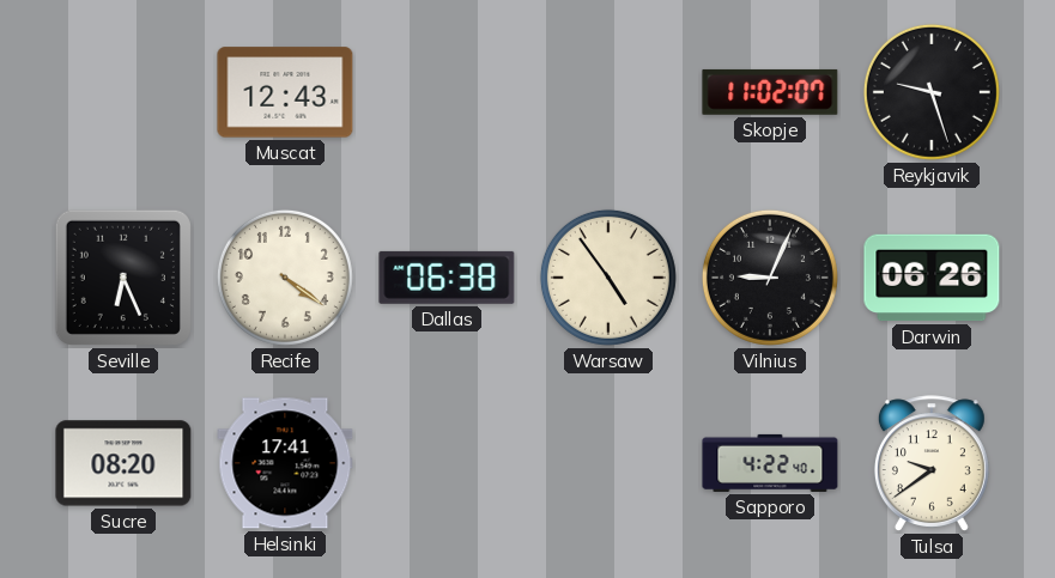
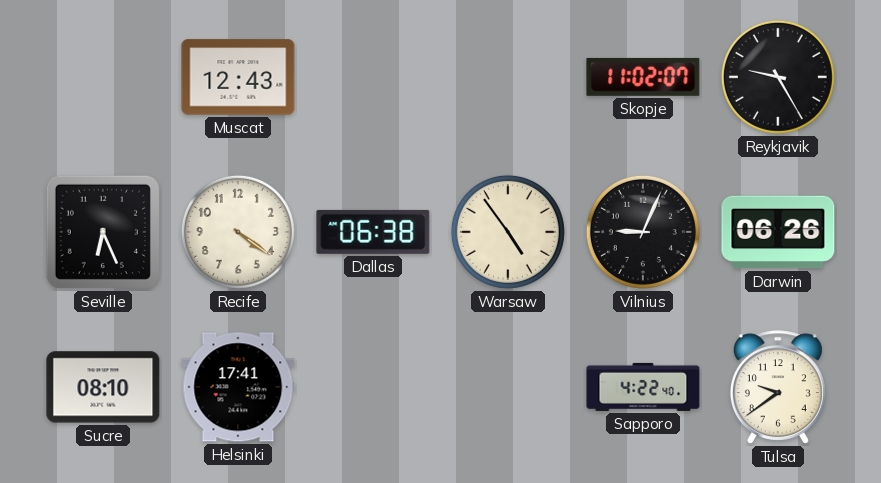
Reykjavik: 9:27 -> 9:25 (778, 77)
Sucre: 08:20 -> 08:10 (103, 387)
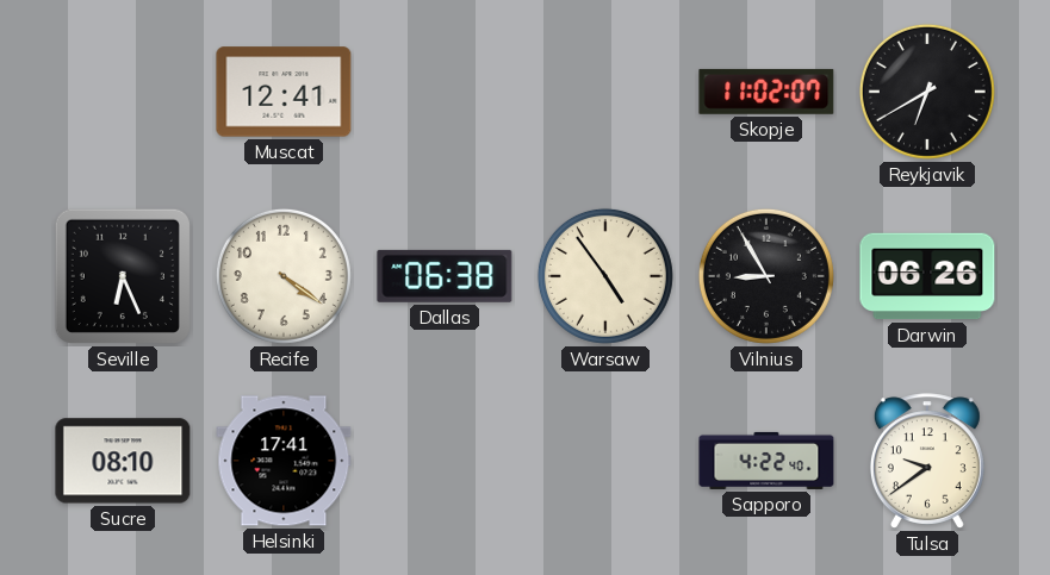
Muscat: 12:43 -> 12:41 (284, 92)
Reykjavik: 9:25 -> 6:40 (927, 92)
Vilnius: 9:04 -> 8:55 (766, 276)
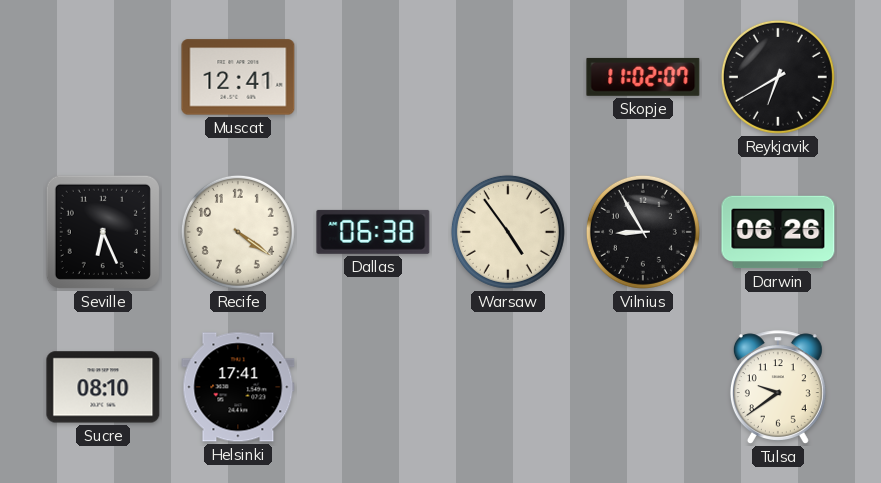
Sapporo: 4:22 -> none (766, 461)
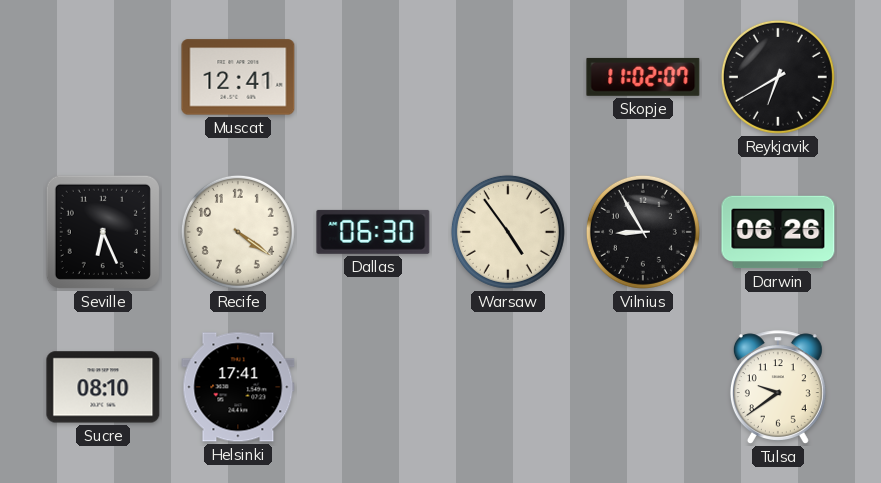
Dallas: 06:38 -> 06:30 (373, 232)
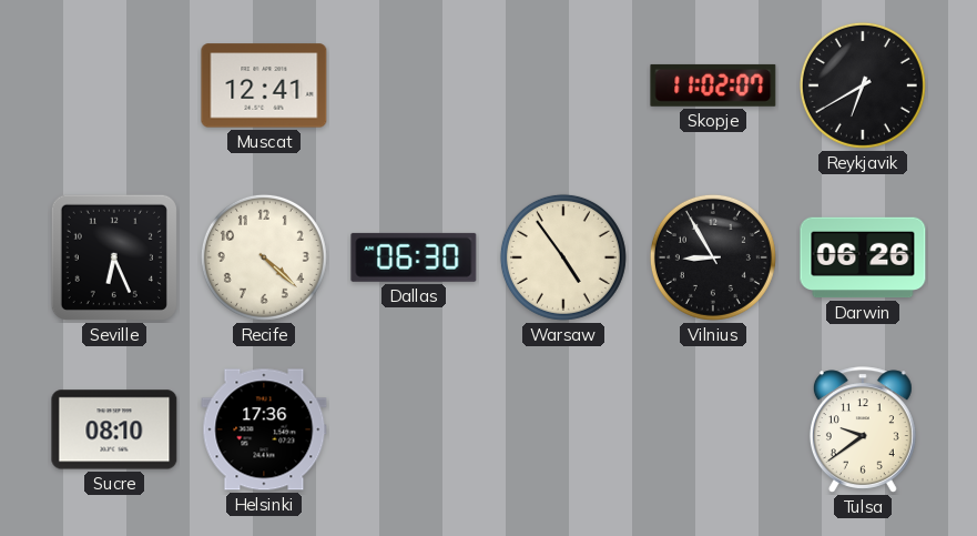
Recife: 4:21 -> 4:22 (264, 257)
Helsinki: 17:41 -> 17:36 (264, 429)
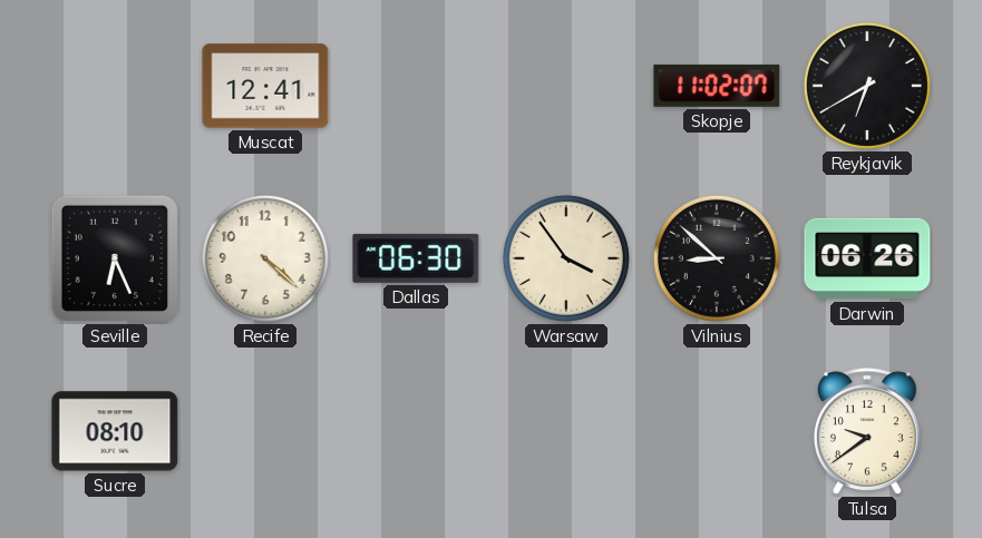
Warsaw: 4:54 -> 3:54 (566, 258)
Vilnius: 8:55 -> 8:52 (717, 258)
Helsinki: 17:36 -> none (264, 429)
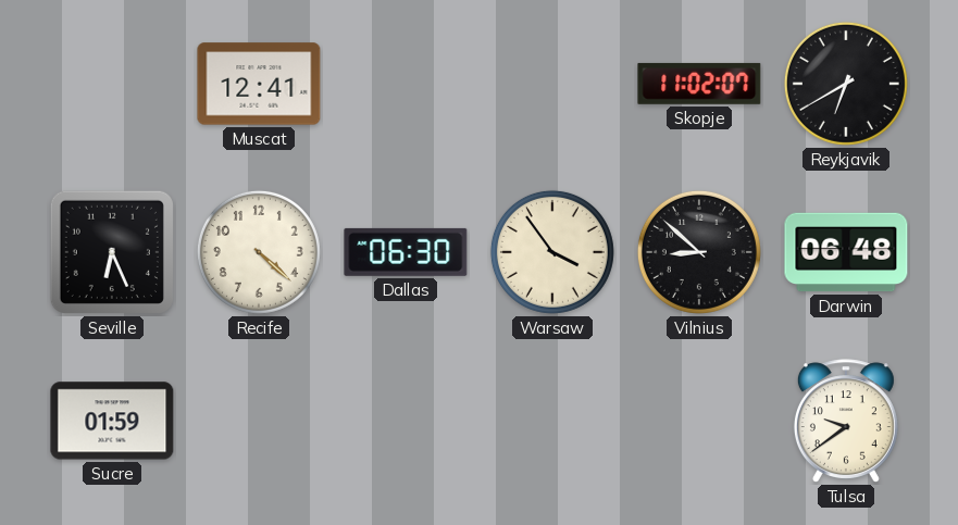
Darwin: 06:26 -> 06:48 (846, 252)
Sucre: 08:10 -> 01:59 (112, 421)
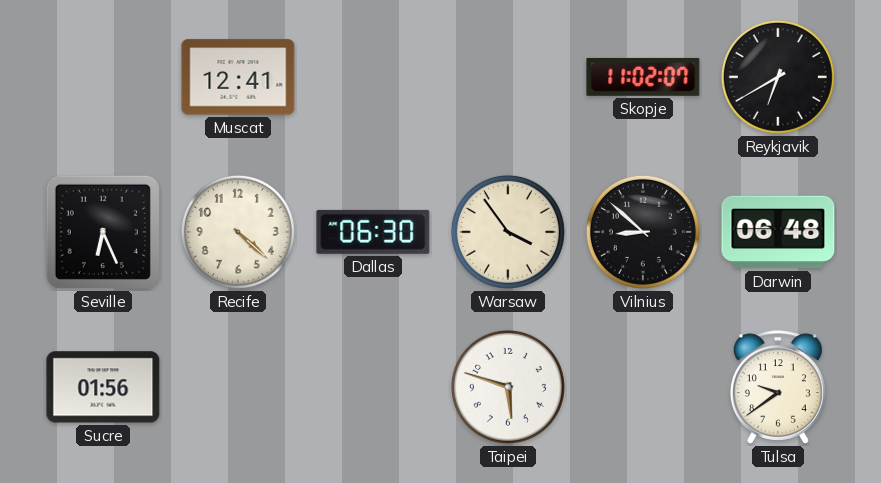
Sucre: 01:59 -> 01:56 (103, 387)
Taipei: none -> 5:48 (508, 387)
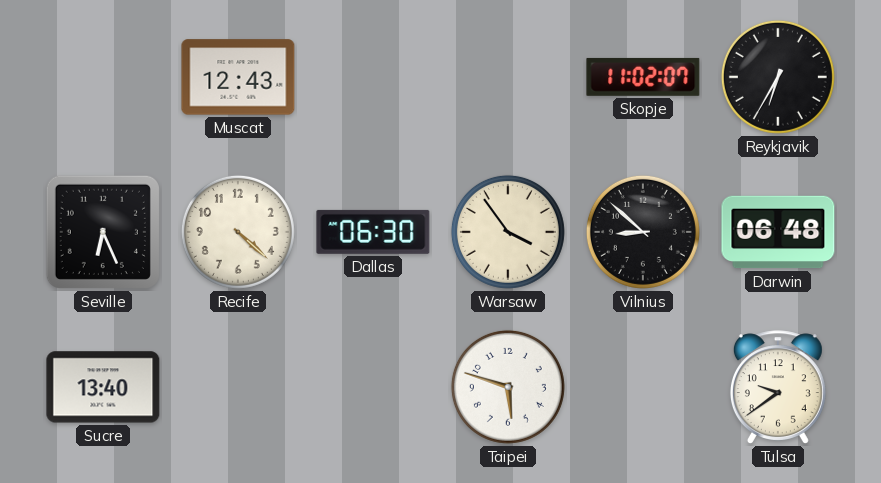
Muscat: 12:41 -> 12:43 (238, 77)
Reykjavik: 6:40 -> 6:35 (778, 77)
Sucre: 01:56 -> 13:40 (103, 387)
